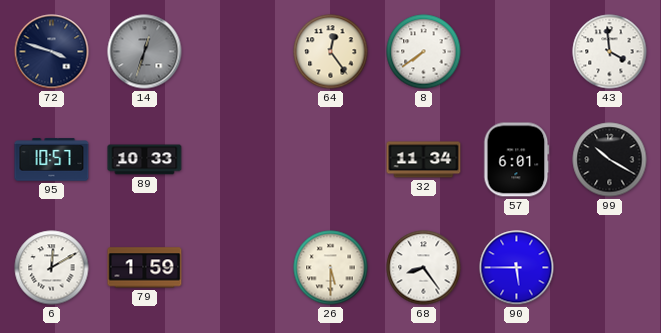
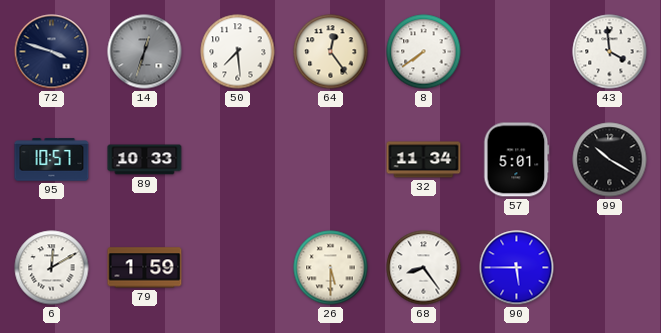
50: none -> 7:29 (238, 52)
57: 6:01 -> 5:01 (517, 160)
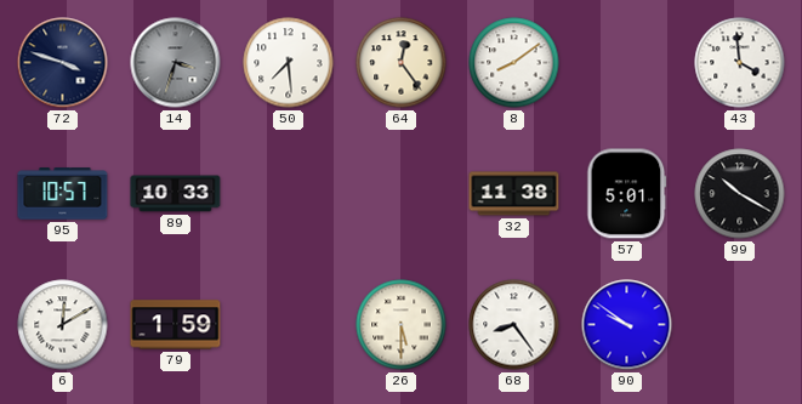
14: 12:33 -> 3:33 (176, 63)
8: 7:39 -> 8:09 (514, 63)
32: 11:34 -> 11:38 (514, 194)
90: 5:45 -> 9:51 (627, 325)
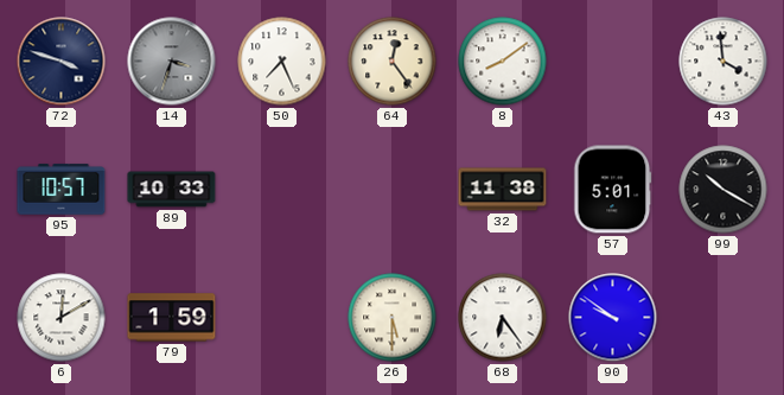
50: 7:29 -> 7:26 (282, 62)
68: 8:24 -> 6:24 (503, 318)
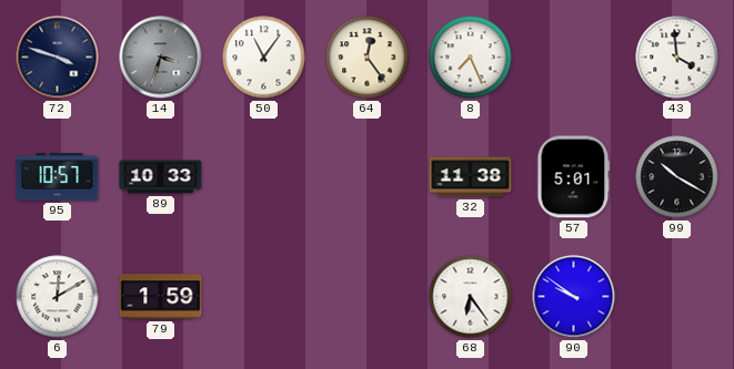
50: 7:26 -> 11:06 (264, 58)
8: 8:09 -> 7:26 (471, 58)
26: 5:30 -> none (393, 318)
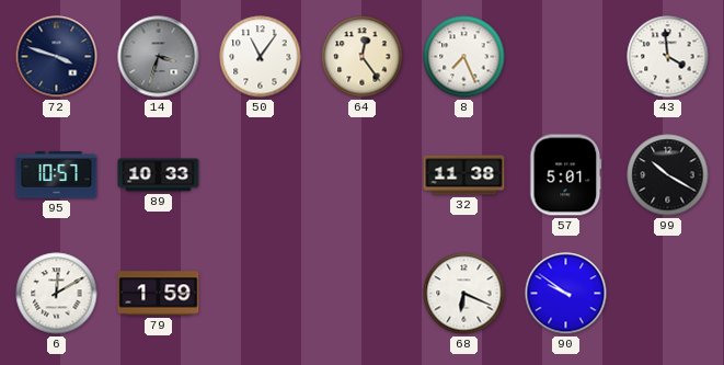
68: 6:24 -> 6:19 (464, 294)
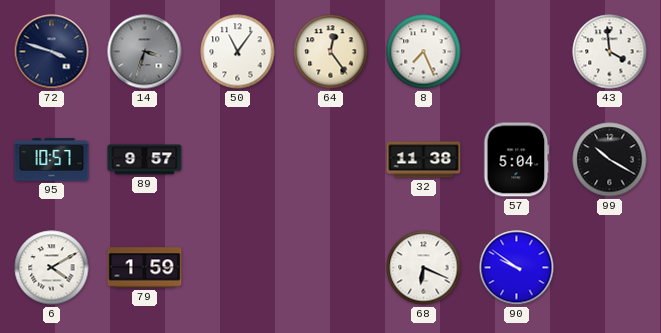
89: 10:33 -> 9:57 (145, 160)
57: 5:01 -> 5:04 (517, 160)
6: 12:10 -> 4:10 (52, 268)
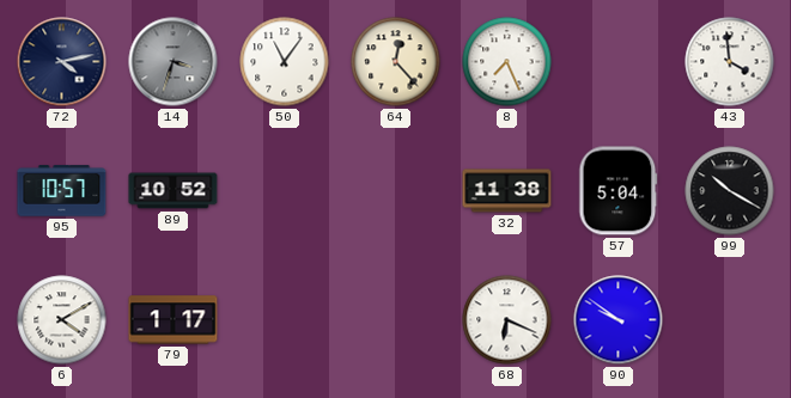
72: 3:48 -> 4:13 (62, 62)
64: 12:24 -> 12:23 (396, 62)
89: 9:57 -> 10:52 (174, 191)
79: 1:59 -> 1:17 (174, 320)
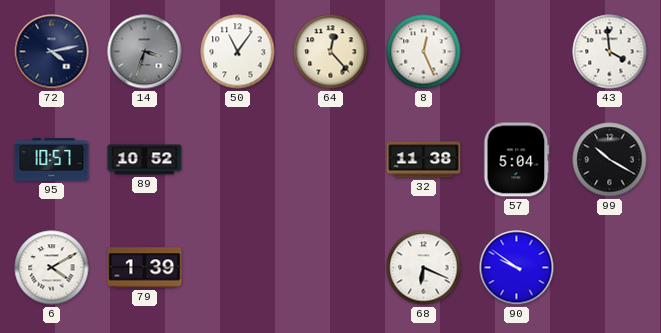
8: 7:26 -> 12:26 (424, 52)
79: 1:17 -> 1:39 (145, 268)
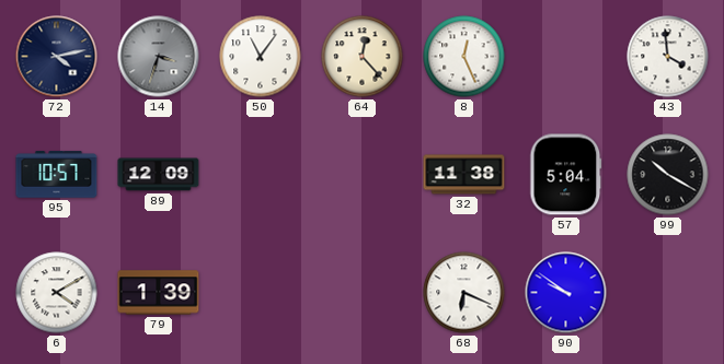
89: 10:52 -> 12:09 (159, 175)
